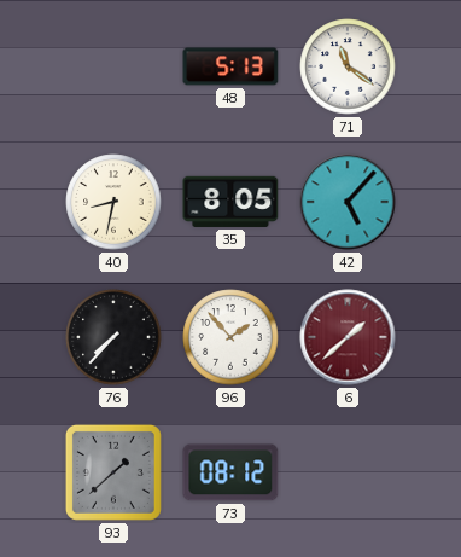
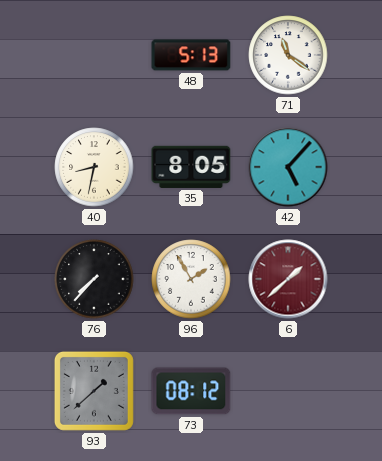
96: 1:53 -> 1:55 (191, 279)
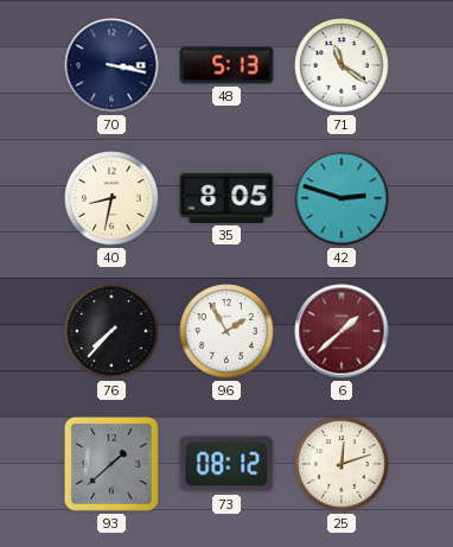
70: none -> 3:17 (111, 65)
42: 5:07 -> 2:48 (342, 198)
25: none -> 12:12 (342, 464)
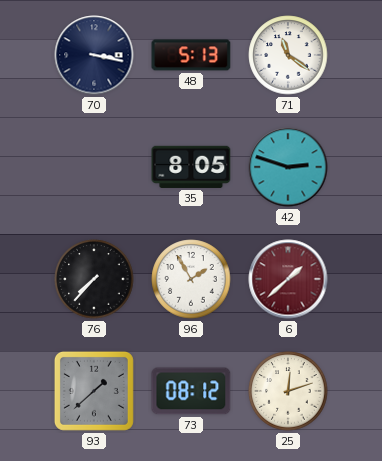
40: 8:32 -> none (111, 198)
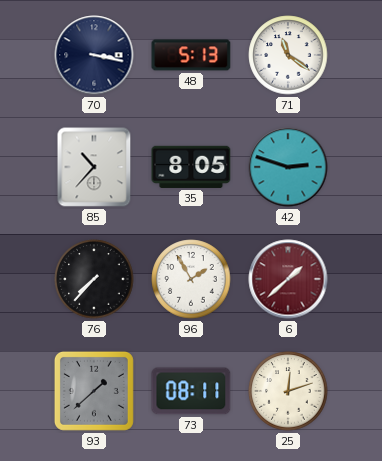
85: none -> 10:37 (94, 167)
73: 08:12 -> 08:11 (191, 391)
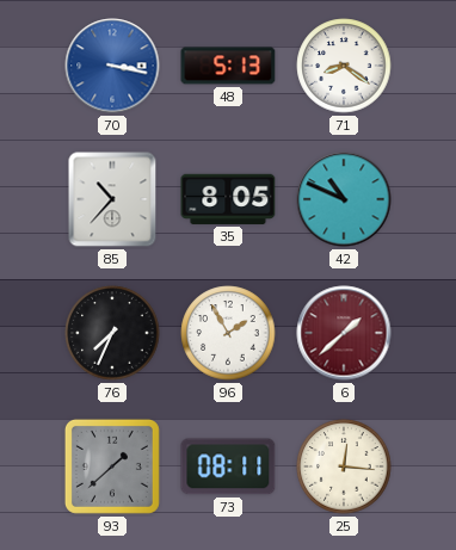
70 dial: navy -> blue (112, 66)
71: 11:21 -> 8:21 (344, 66)
42: 2:48 -> 10:49 (344, 199)
76: 7:37 -> 7:34 (112, 333)
25: 12:12 -> 12:16 (344, 466)
